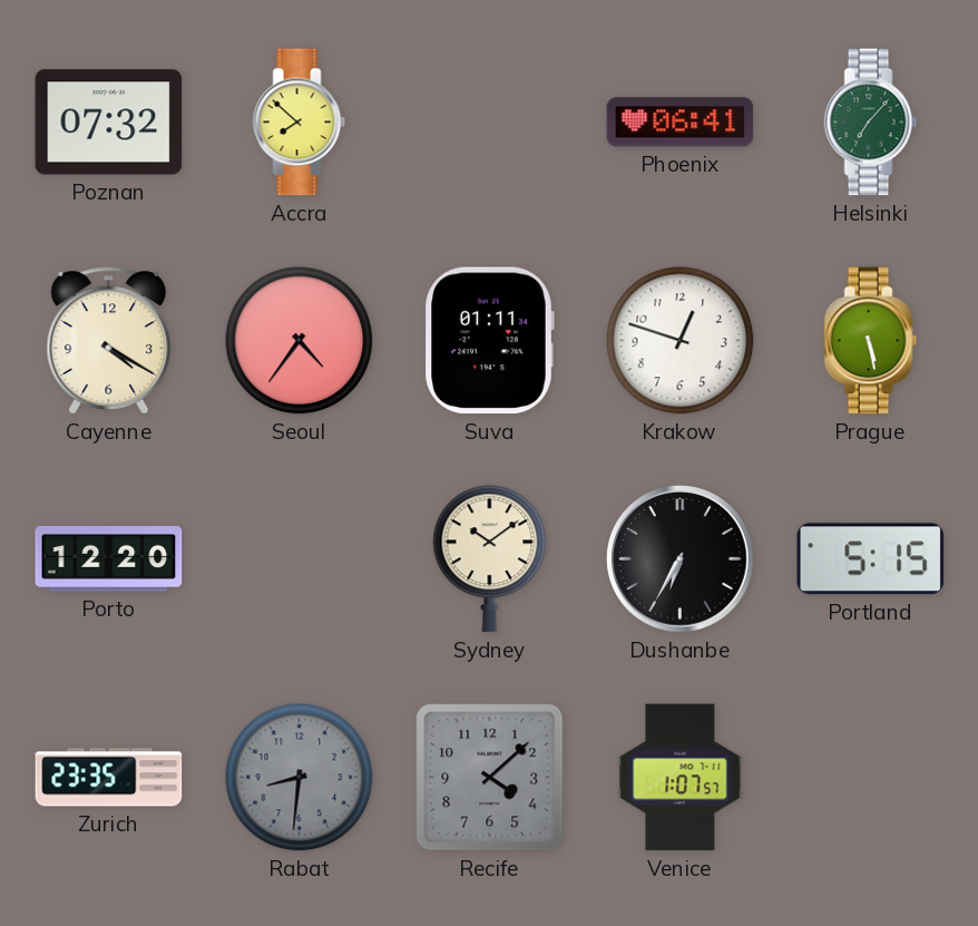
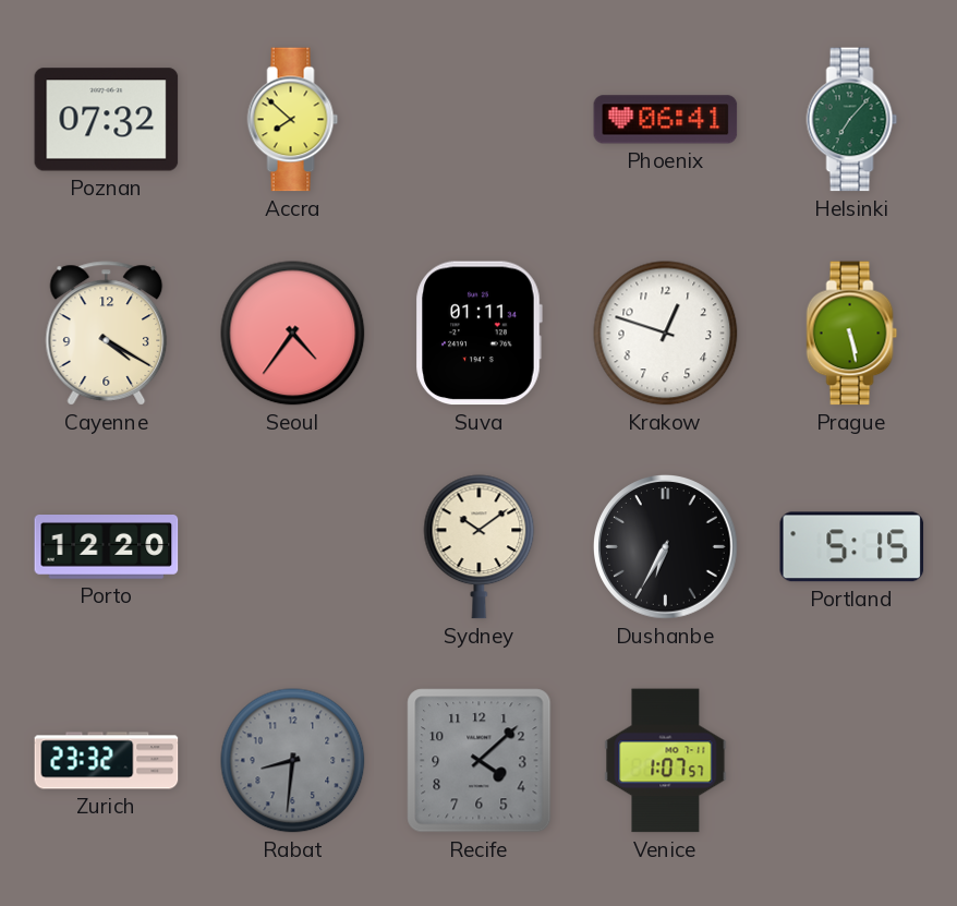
Zurich: 23:35 -> 23:32 (107, 761)
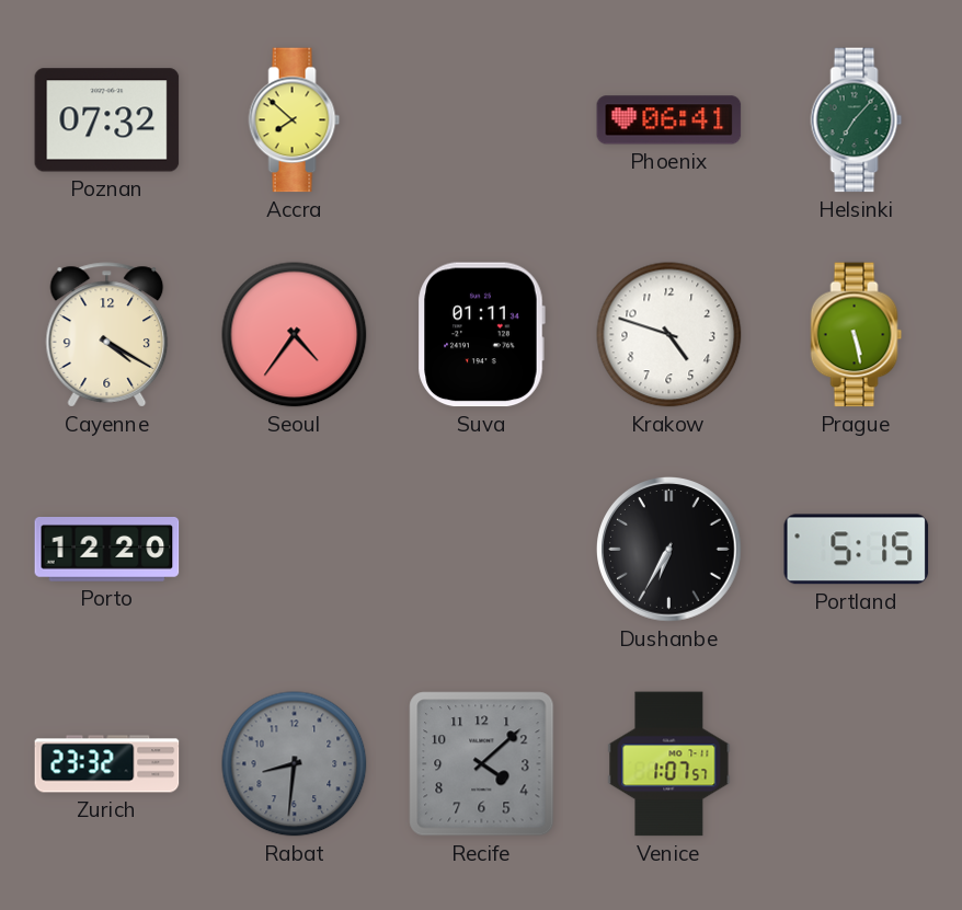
Krakow: 12:48 -> 4:48 (669, 335)
Sydney: 10:09 -> none (480, 547)
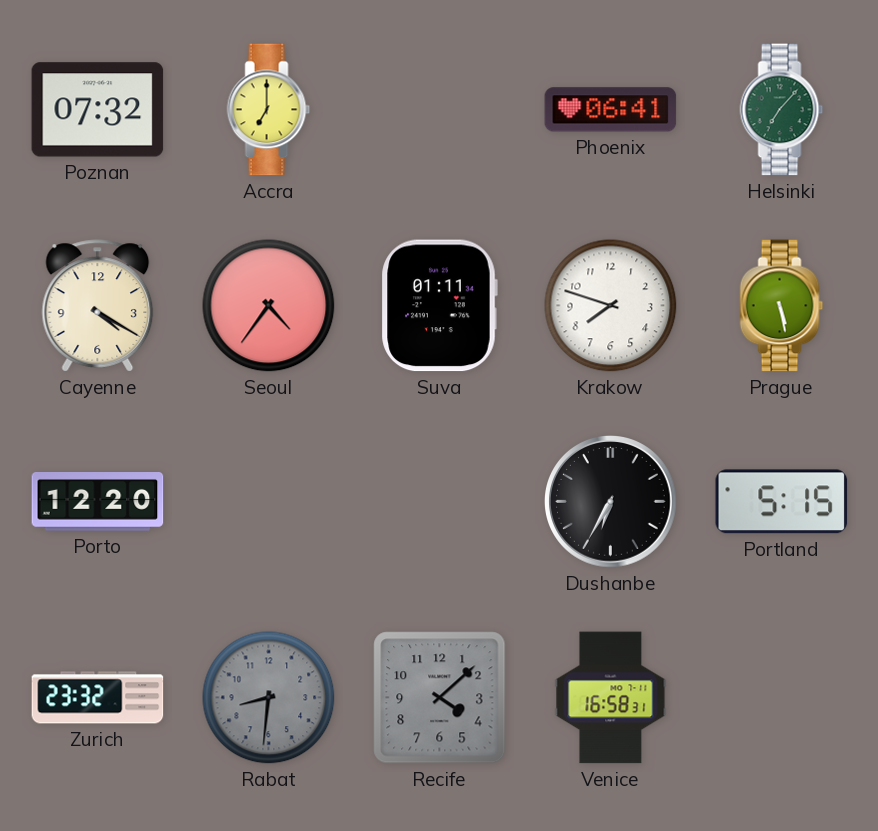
Accra: 7:52 -> 7:00 (269, 110)
Krakow: 4:48 -> 7:48 (611, 306)
Venice: 1:07 -> 16:58 (611, 698)
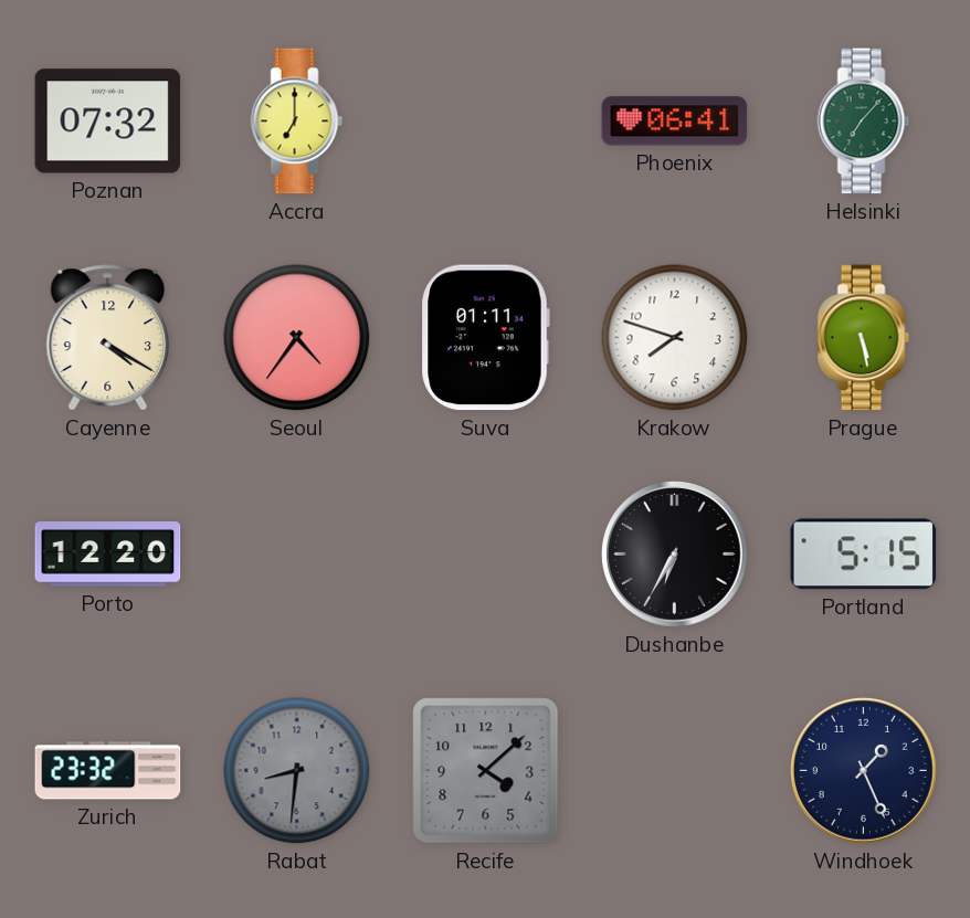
Venice: 16:58 -> none (611, 698)
Windhoek: none -> 1:26 (864, 771)
